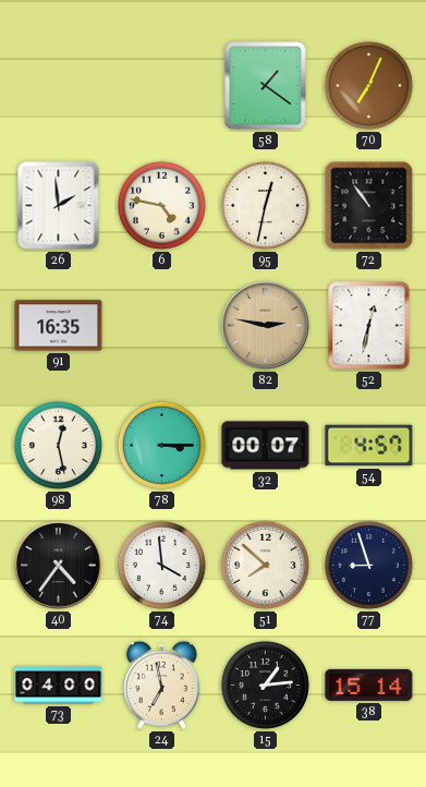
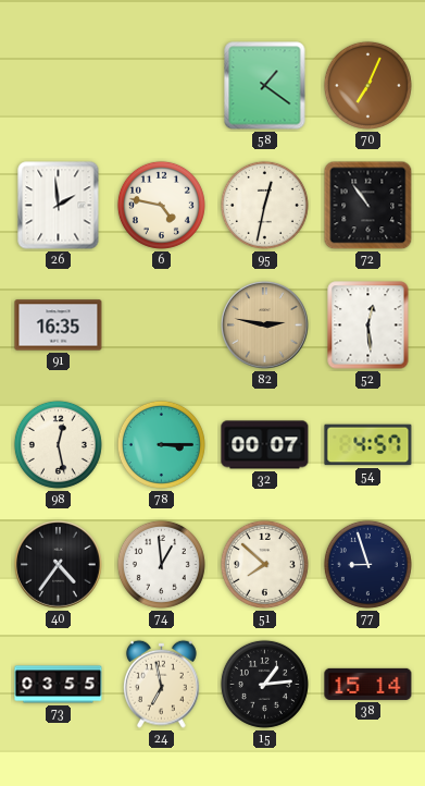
52: 12:32 -> 12:29 (368, 326)
74: 3:59 -> 12:59 (161, 564)
73: 04:00 -> 03:55 (59, 685)
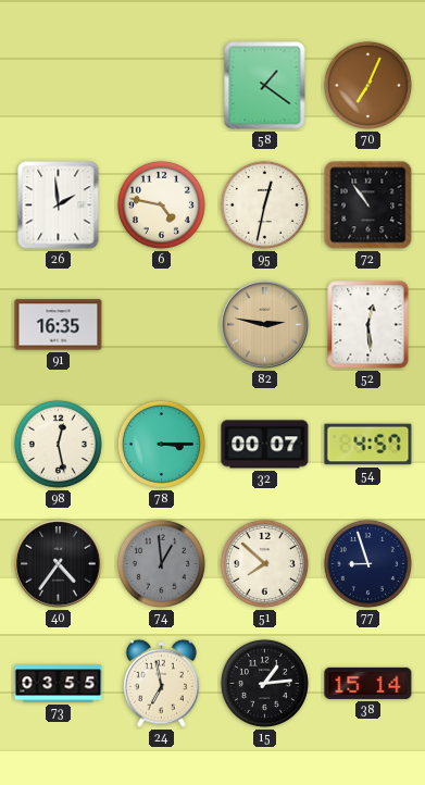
74 dial: white -> grey (161, 563)
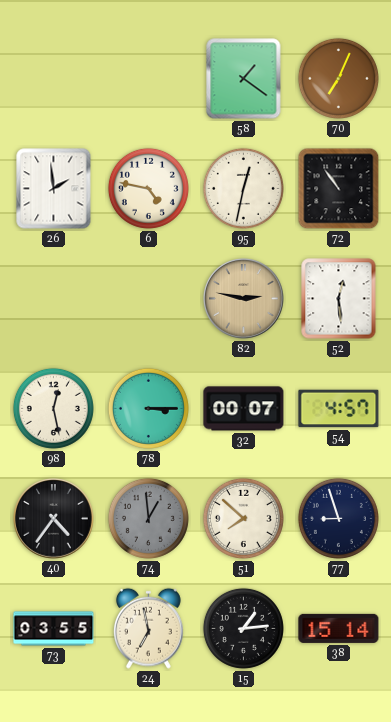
91: 16:35 -> none (59, 325)
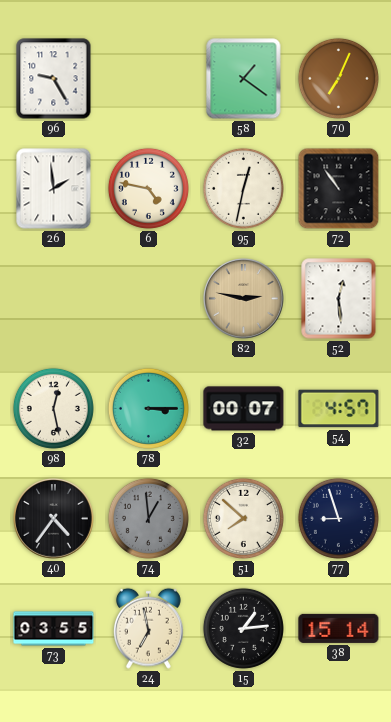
96: none -> 9:25 (54, 79)
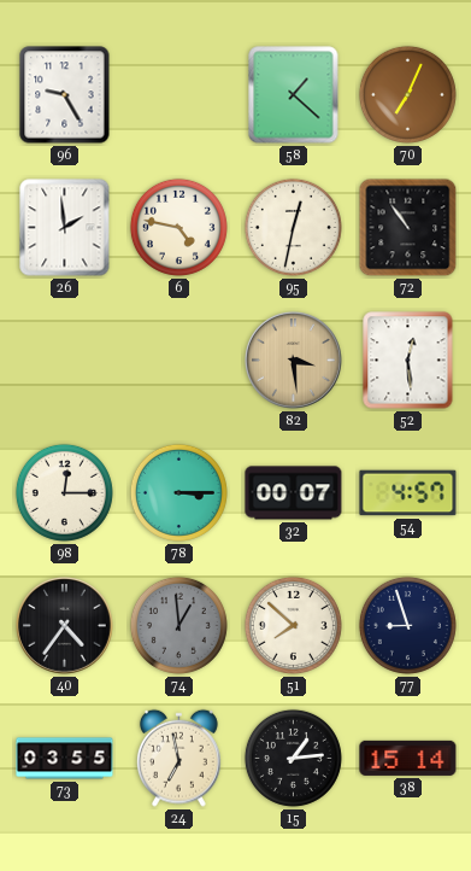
58: 1:21 -> 1:22 (294, 95)
82: 2:47 -> 3:29 (294, 361)
98: 12:28 -> 12:15 (64, 492)
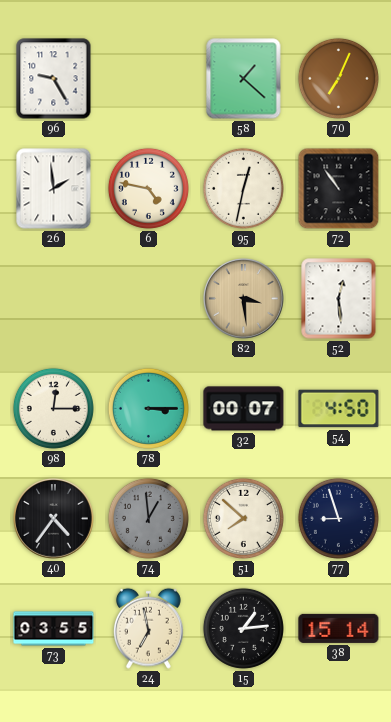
54: 4:57 -> 4:50 (339, 409)
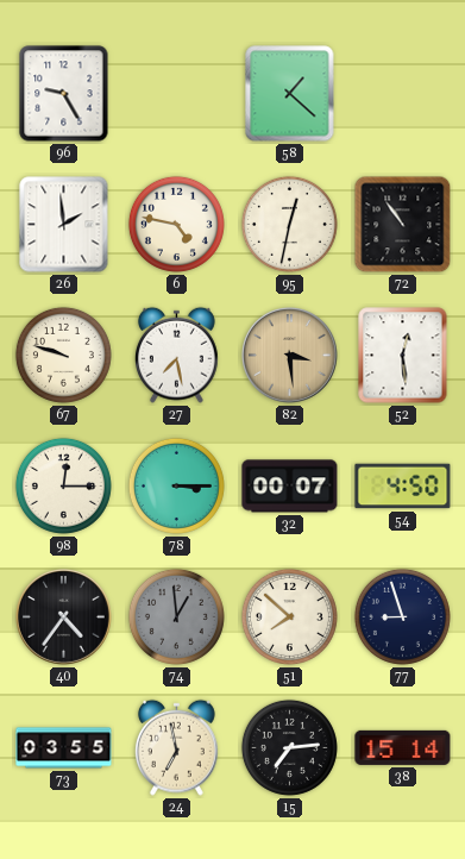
70: 7:04 -> none (338, 78)
67: none -> 9:48 (63, 355)
27: none -> 7:28 (176, 355)
15: 1:14 -> 7:14 (289, 747)
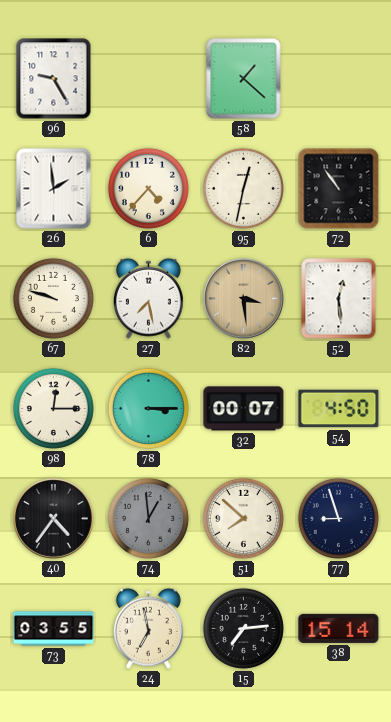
6: 4:47 -> 4:37 (148, 188)
